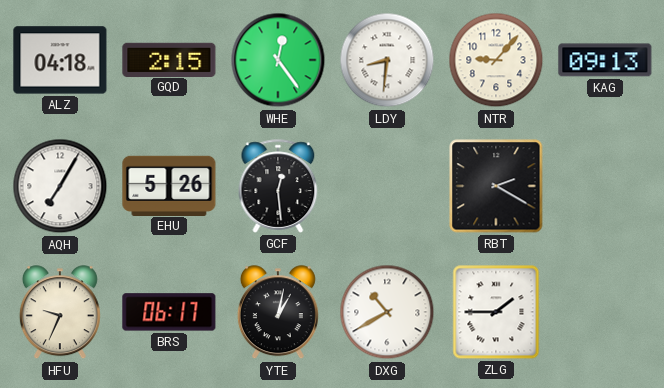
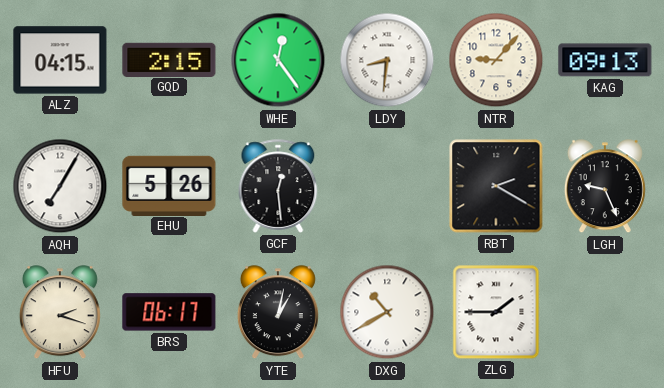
ALZ: 04:18 -> 04:15 (60, 60)
LGH: none -> 9:26 (605, 187)
HFU: 9:34 -> 2:18 (60, 313)
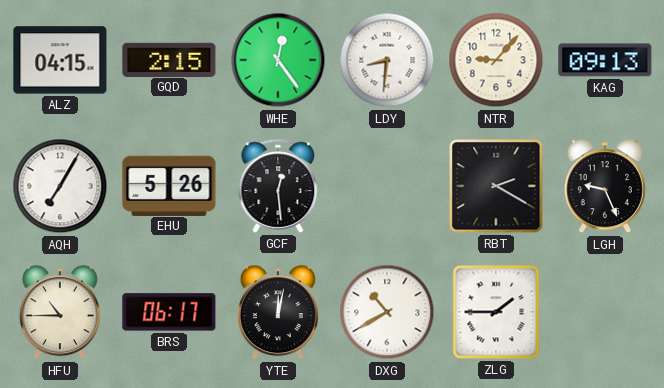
HFU: 2:18 -> 10:45 (60, 313)
YTE: 1:02 -> 12:02 (278, 313)
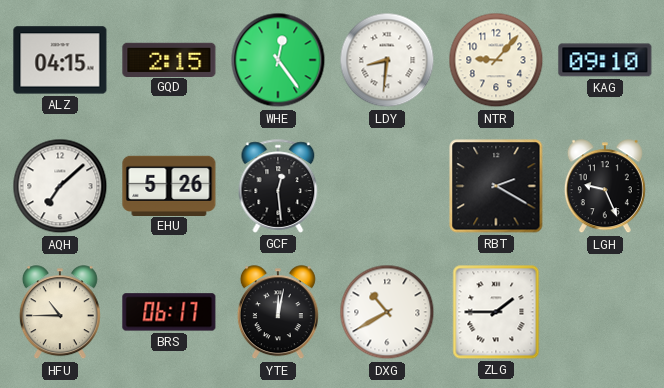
KAG: 09:13 -> 09:10 (605, 60)
AQH: 7:05 -> 7:08 (60, 186)
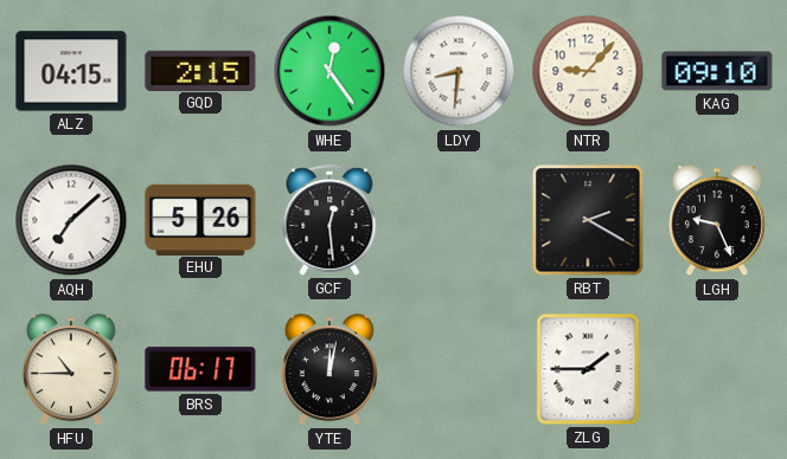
DXG: 10:40 -> none (387, 312)
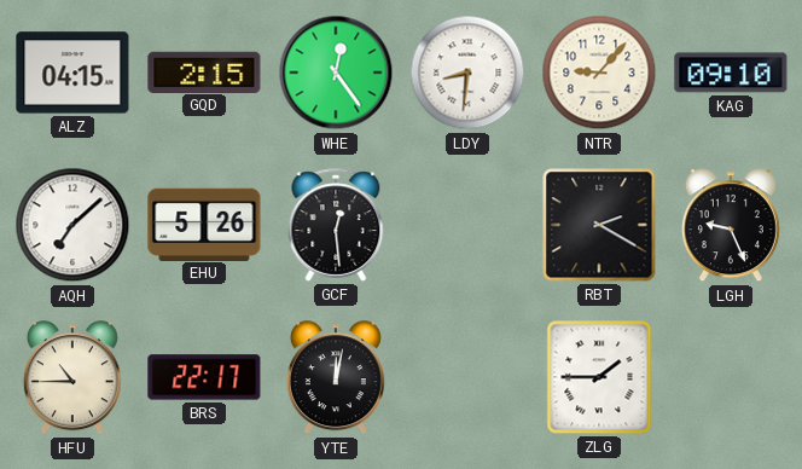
BRS: 06:17 -> 22:17 (204, 377)
